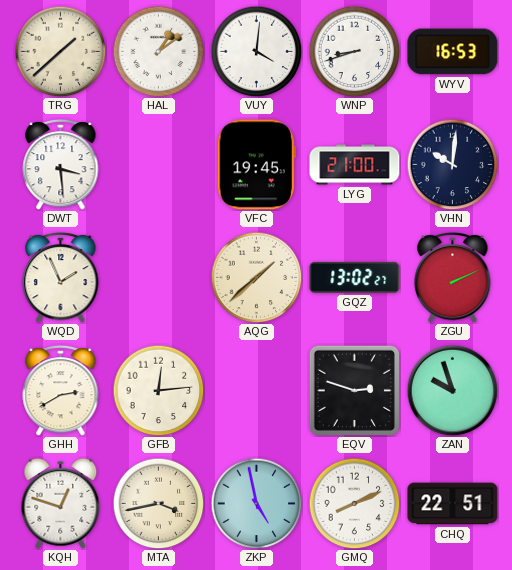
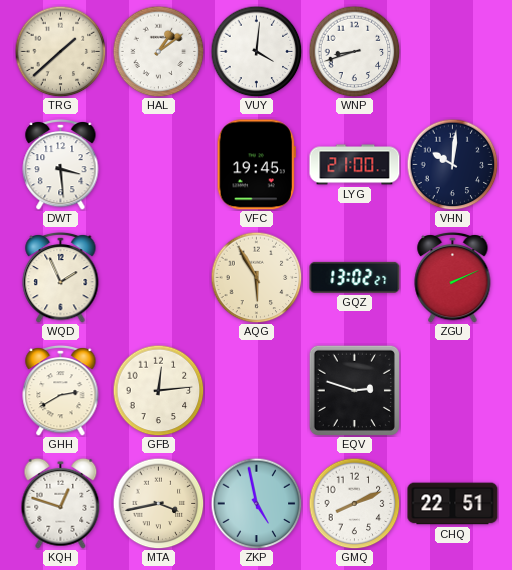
WYV: 16:53 -> none (453, 52)
AQG: 1:38 -> 5:55 (256, 277)
ZAN: 9:57 -> none (452, 390)
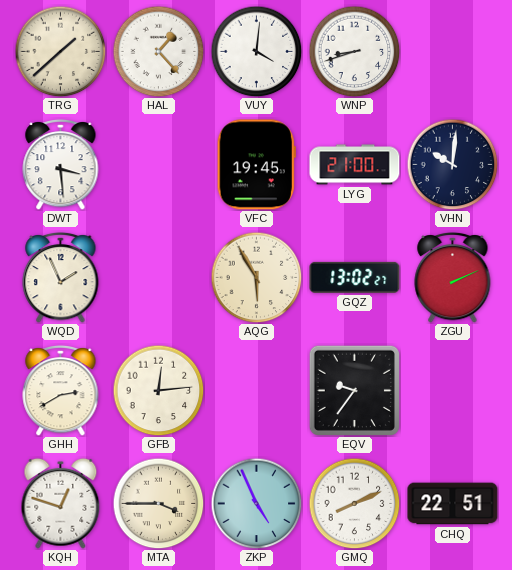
HAL: 1:09 -> 1:23 (158, 51)
EQV: 2:48 -> 9:36 (354, 390)
MTA: 3:43 -> 3:45 (158, 503)
ZKP: 4:58 -> 4:56 (256, 503)
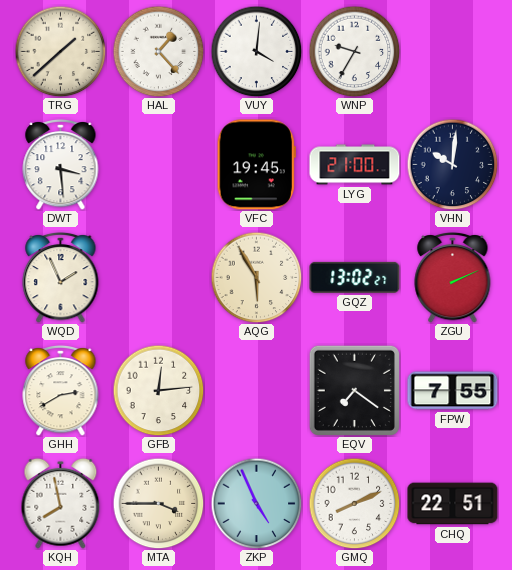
WNP: 8:42 -> 9:35 (354, 51)
EQV: 9:36 -> 7:21 (354, 390)
FPW: none -> 7:55 (453, 391)
KQH: 12:48 -> 7:58 (61, 503)
